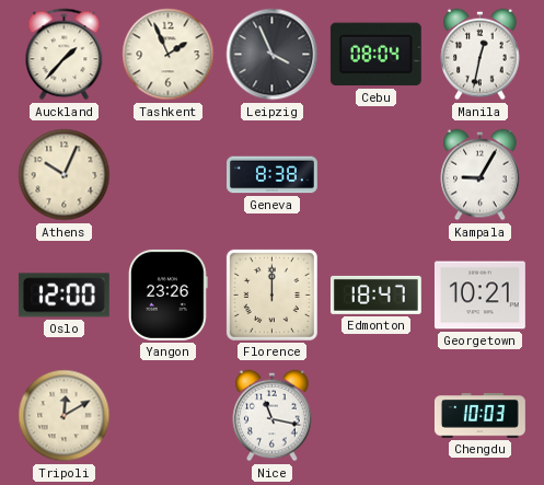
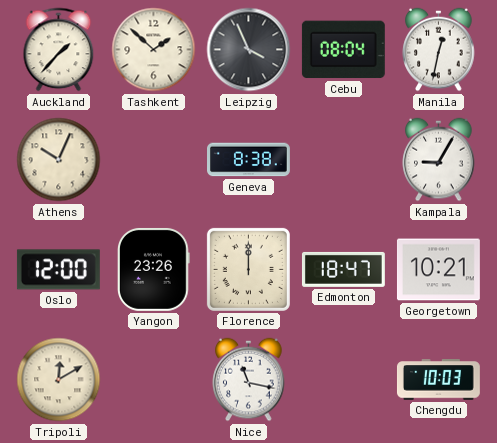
Tashkent: 1:56 -> 1:52 (154, 50)
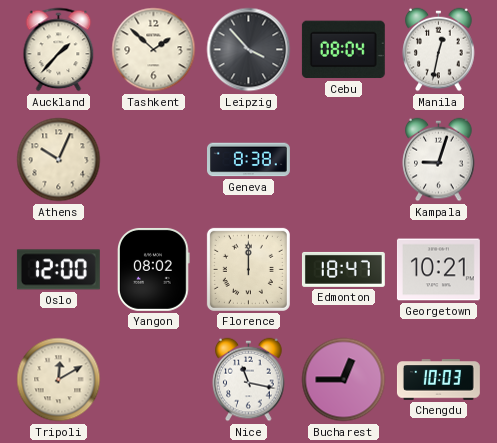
Leipzig: 3:56 -> 3:53 (249, 50)
Kampala: 9:05 -> 9:03 (439, 160)
Yangon: 23:26 -> 08:02 (154, 269)
Bucharest: none -> 12:45 (344, 380)
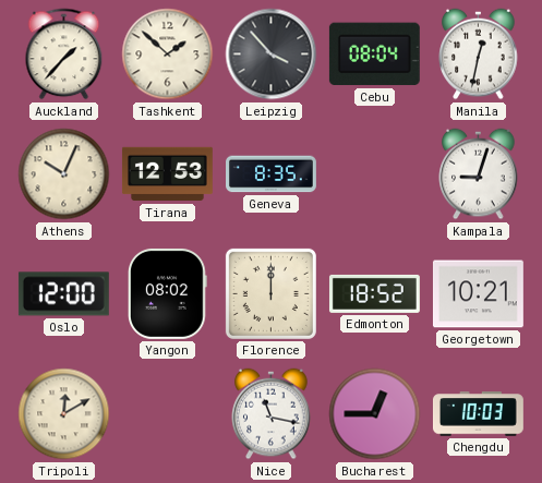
Tirana: none -> 12:53 (167, 174)
Geneva: 8:38 -> 8:35 (272, 174)
Edmonton: 18:47 -> 18:52 (374, 293)
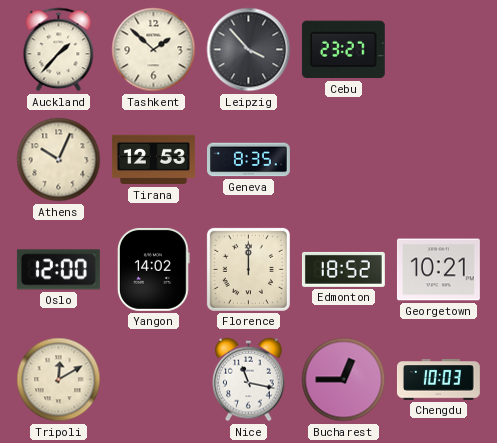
Cebu: 08:04 -> 23:27 (343, 50)
Manila: 12:32 -> none (479, 55)
Kampala: 9:03 -> none (479, 174)
Yangon: 08:02 -> 14:02 (154, 269)
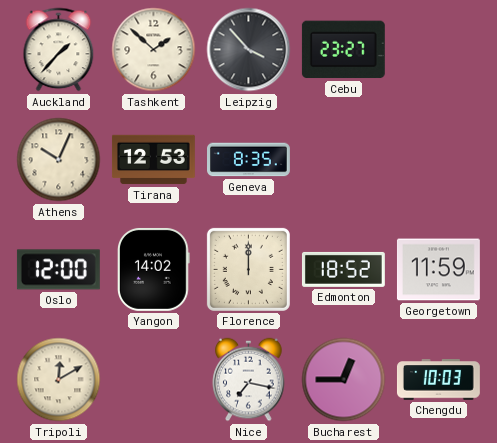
Georgetown: 10:21 -> 11:59 (438, 270)
Nice: 11:17 -> 7:17 (249, 380)
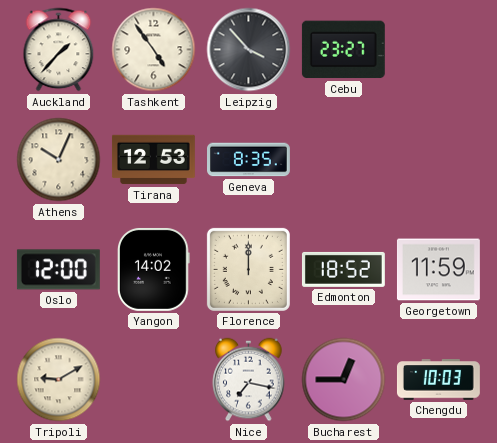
Tashkent: 1:52 -> 4:54 (154, 50)
Tripoli: 12:10 -> 9:10 (59, 380)
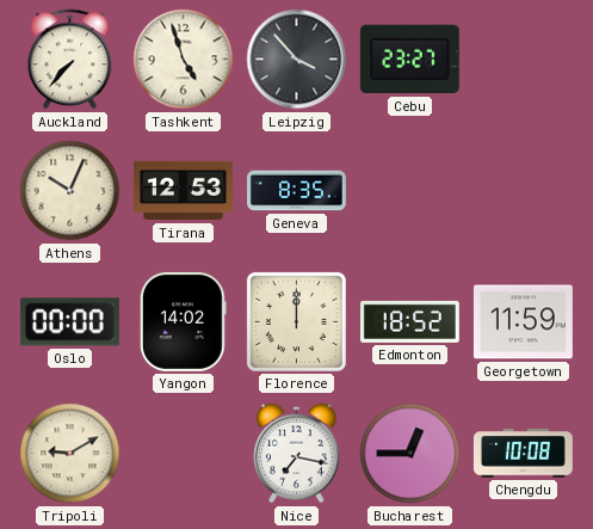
Auckland: 1:37 -> 7:37 (70, 60)
Tashkent: 4:54 -> 4:57 (184, 60)
Oslo: 12:00 -> 00:00 (69, 322)
Chengdu: 10:03 -> 10:08 (523, 454)
